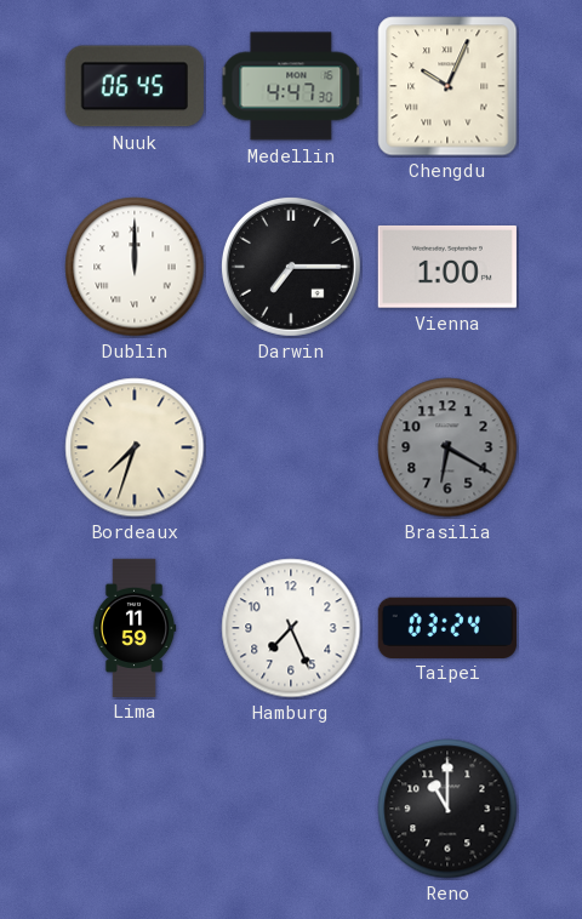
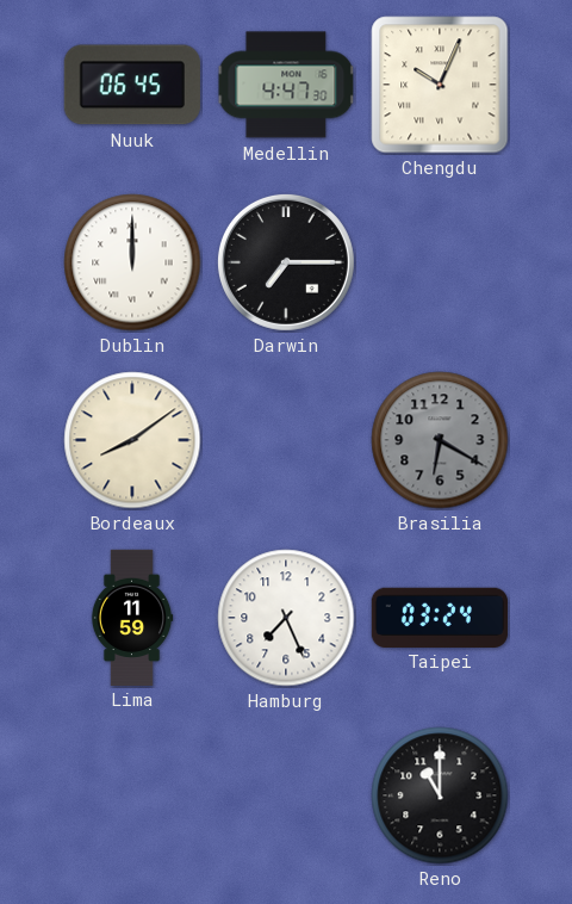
Vienna: 1:00 -> none (447, 267)
Bordeaux: 7:33 -> 8:09 (132, 440)
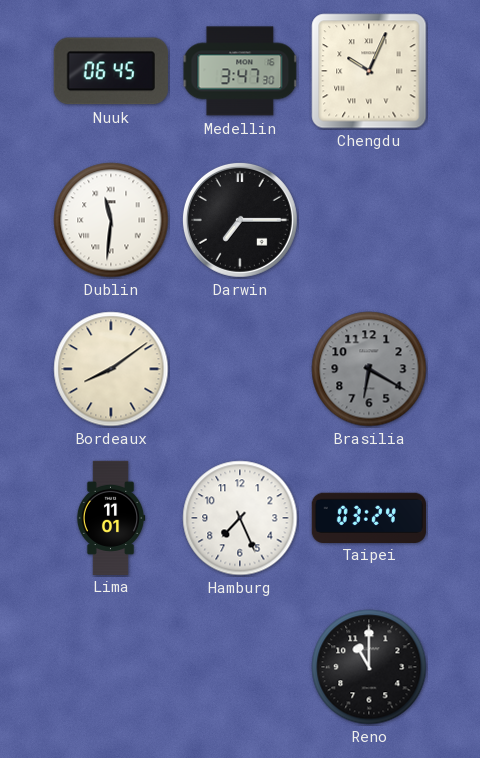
Medellin: 4:47 -> 3:47 (240, 71)
Dublin: 12:00 -> 11:31 (111, 220)
Lima: 11:59 -> 11:01 (111, 517)
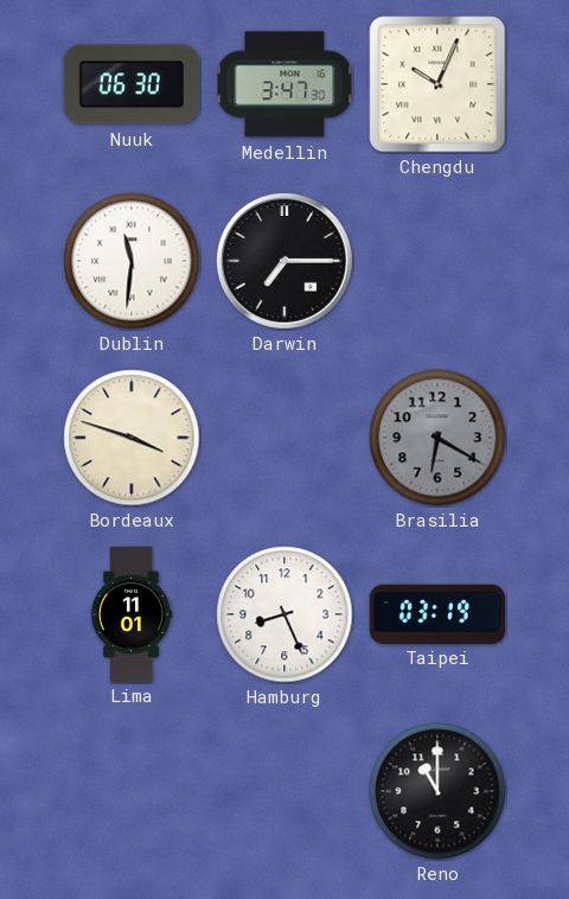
Nuuk: 06:45 -> 06:30 (132, 84)
Bordeaux: 8:09 -> 3:48 (132, 438)
Hamburg: 7:26 -> 8:26 (284, 614)
Taipei: 03:24 -> 03:19 (437, 613)
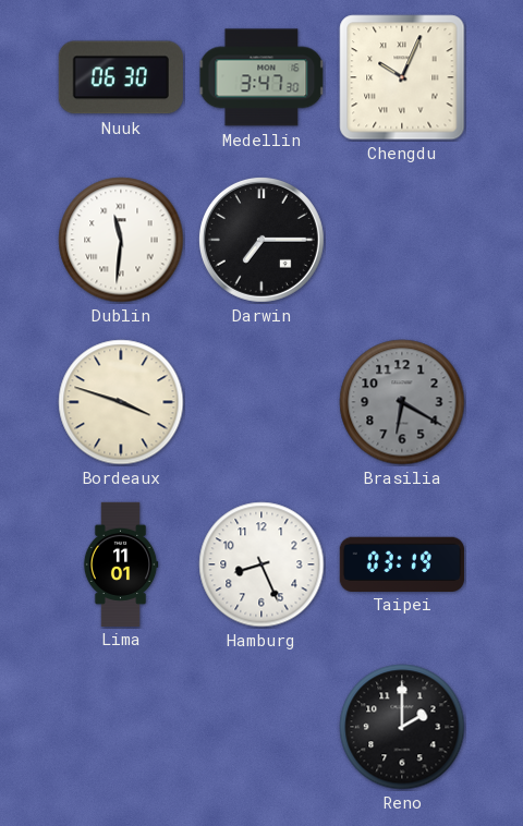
Reno: 11:00 -> 2:00 (402, 727)
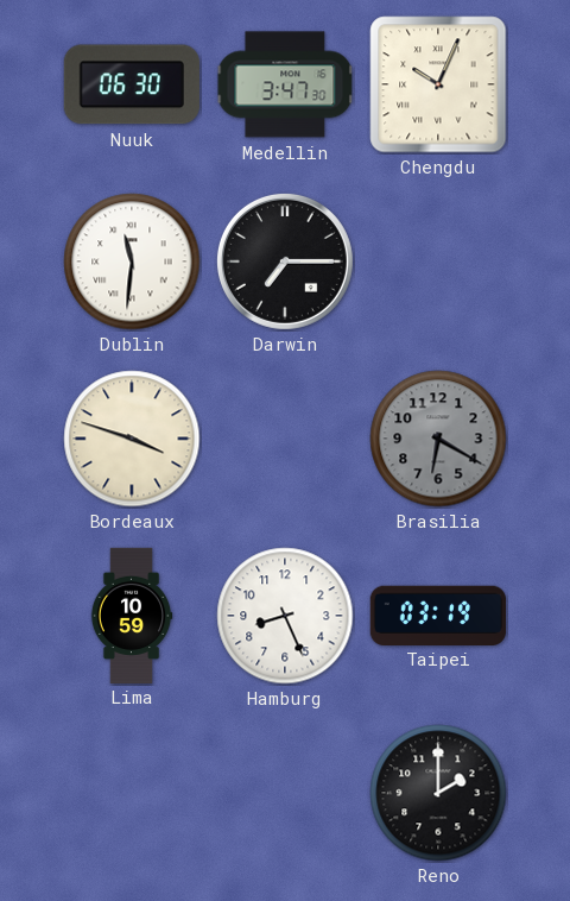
Lima: 11:01 -> 10:59 (132, 615)
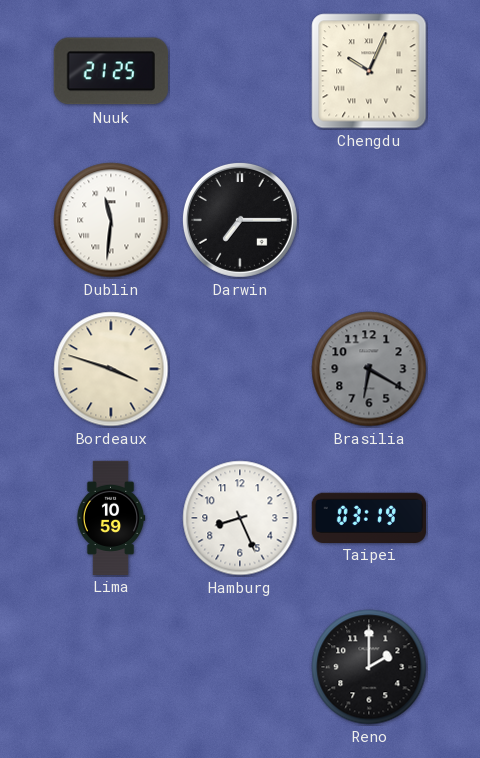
Nuuk: 06:30 -> 21:25 (111, 71)
Medellin: 3:47 -> none (285, 84)
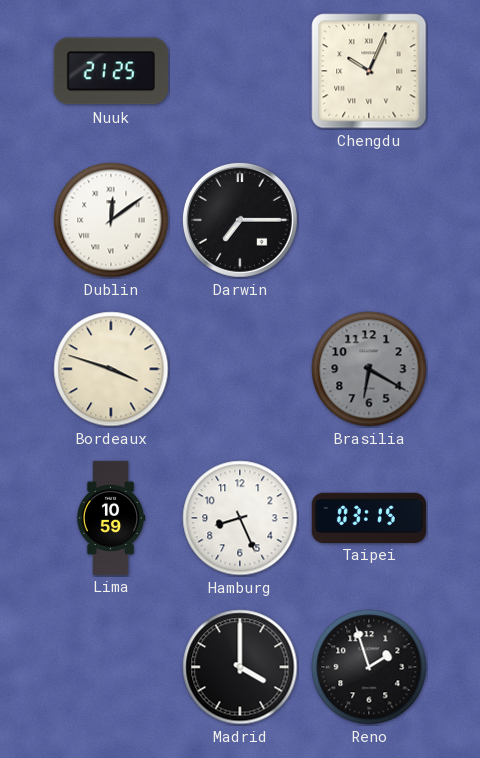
Dublin: 11:31 -> 12:09 (111, 220)
Taipei: 03:19 -> 03:15 (369, 517)
Madrid: none -> 4:00 (240, 667)
Reno: 2:00 -> 1:57 (369, 667)
